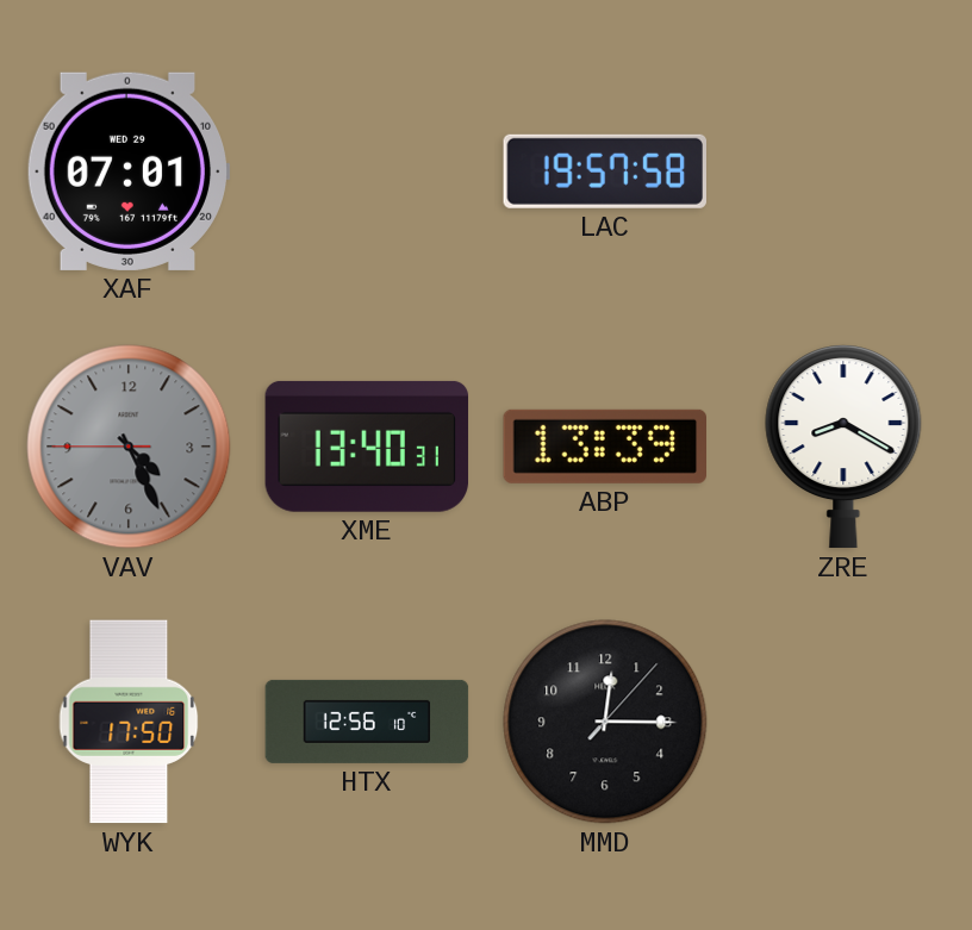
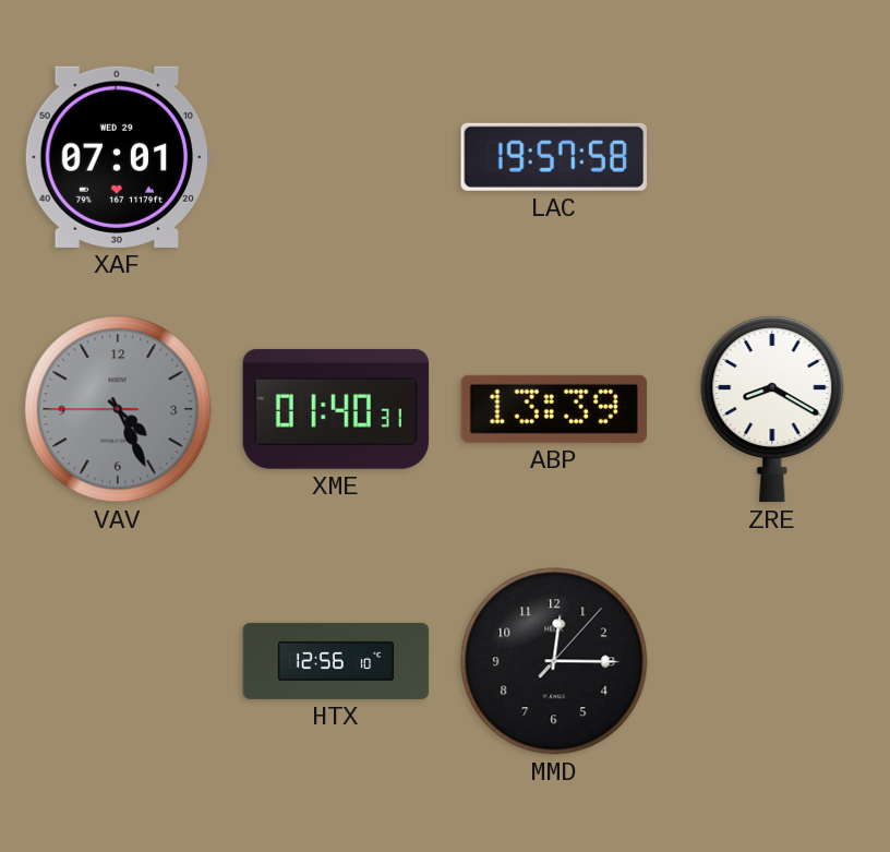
XME: 13:40 -> 01:40 (336, 409)
WYK: 17:50 -> none (129, 722)
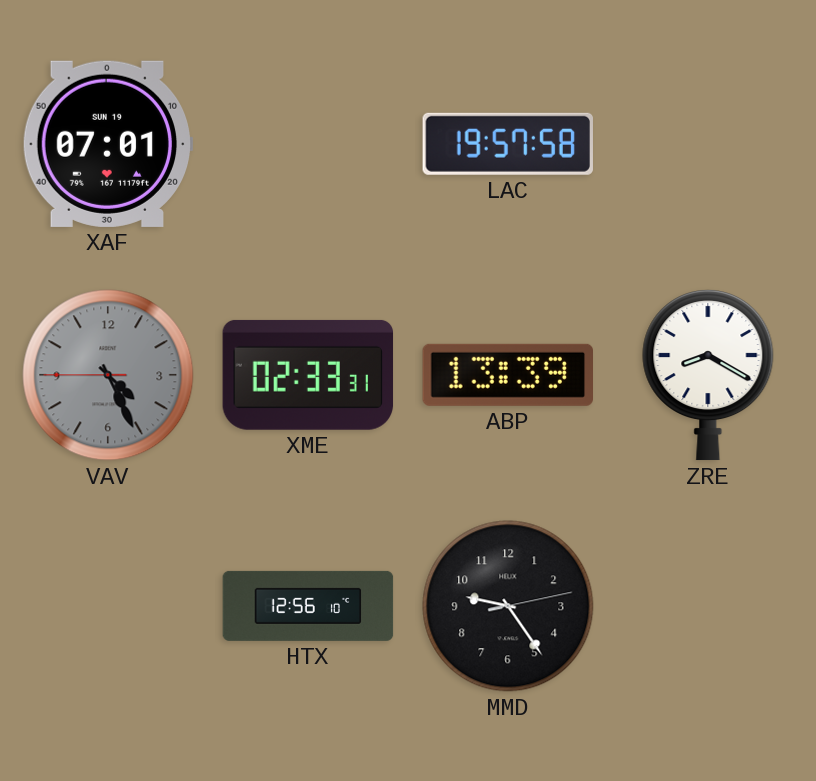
XAF date: WED 29 -> SUN 19 (108, 144)
XME: 01:40 -> 02:33 (308, 375)
MMD: 12:15 -> 9:24 (508, 606)
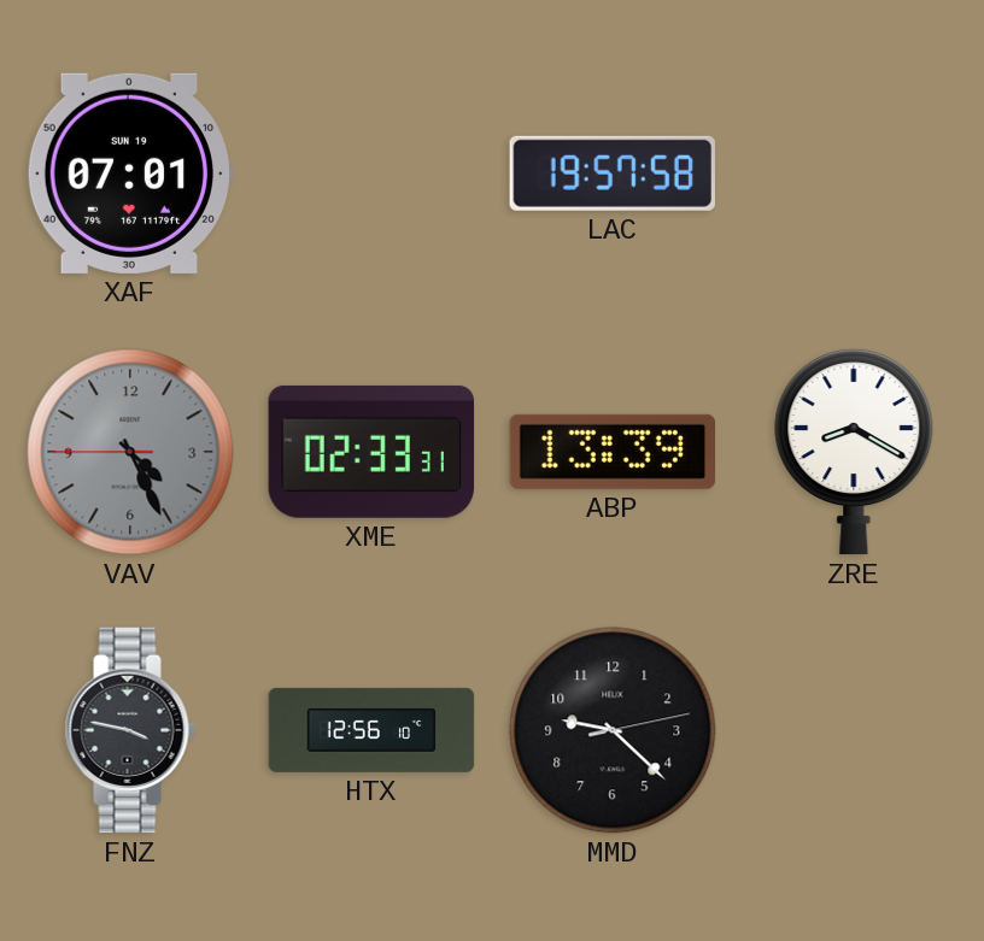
FNZ: none -> 3:47 (130, 730)
MMD: 9:24 -> 9:22 (613, 730)
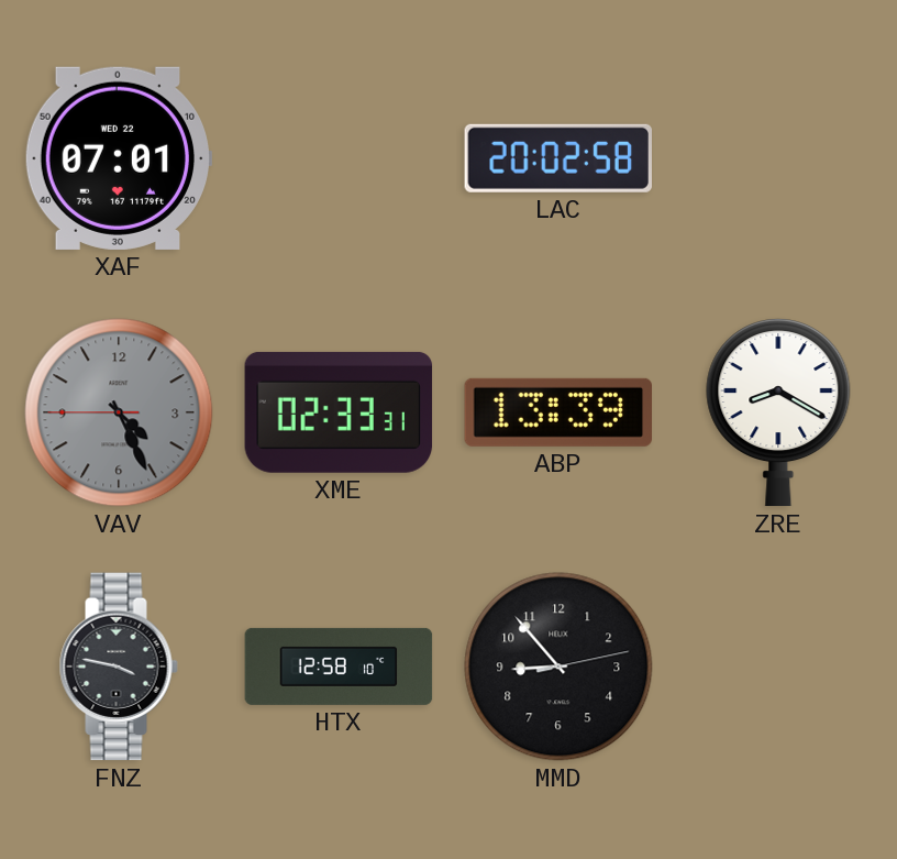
XAF date: SUN 19 -> WED 22 (119, 158)
LAC: 19:57 -> 20:02 (558, 158)
HTX: 12:56 -> 12:58 (339, 667)
MMD: 9:22 -> 8:53 (558, 667)
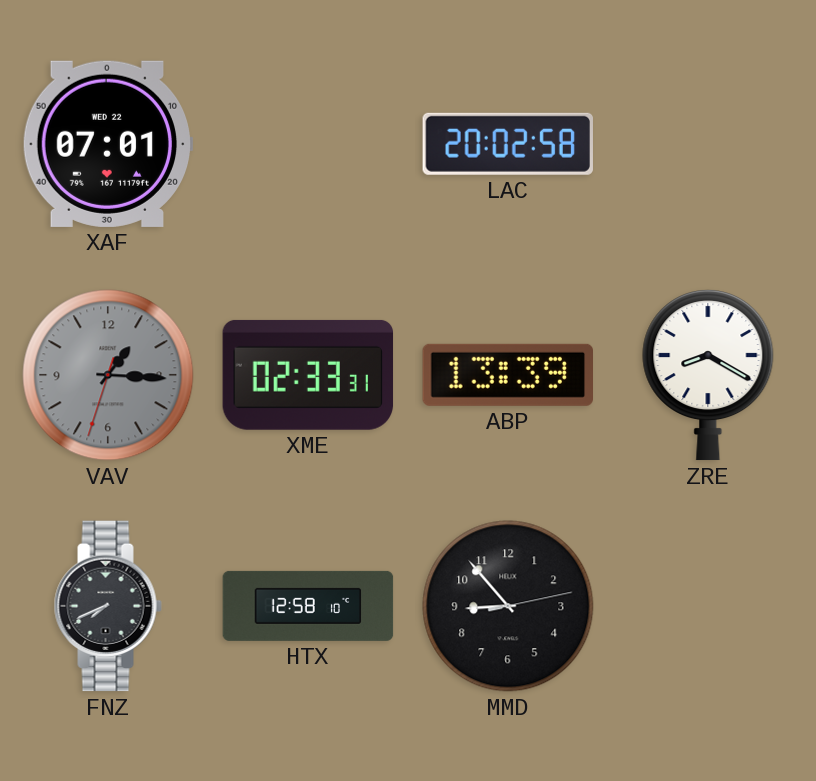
VAV: 4:25 -> 1:15 (108, 375)
FNZ: 3:47 -> 7:41 (108, 606)
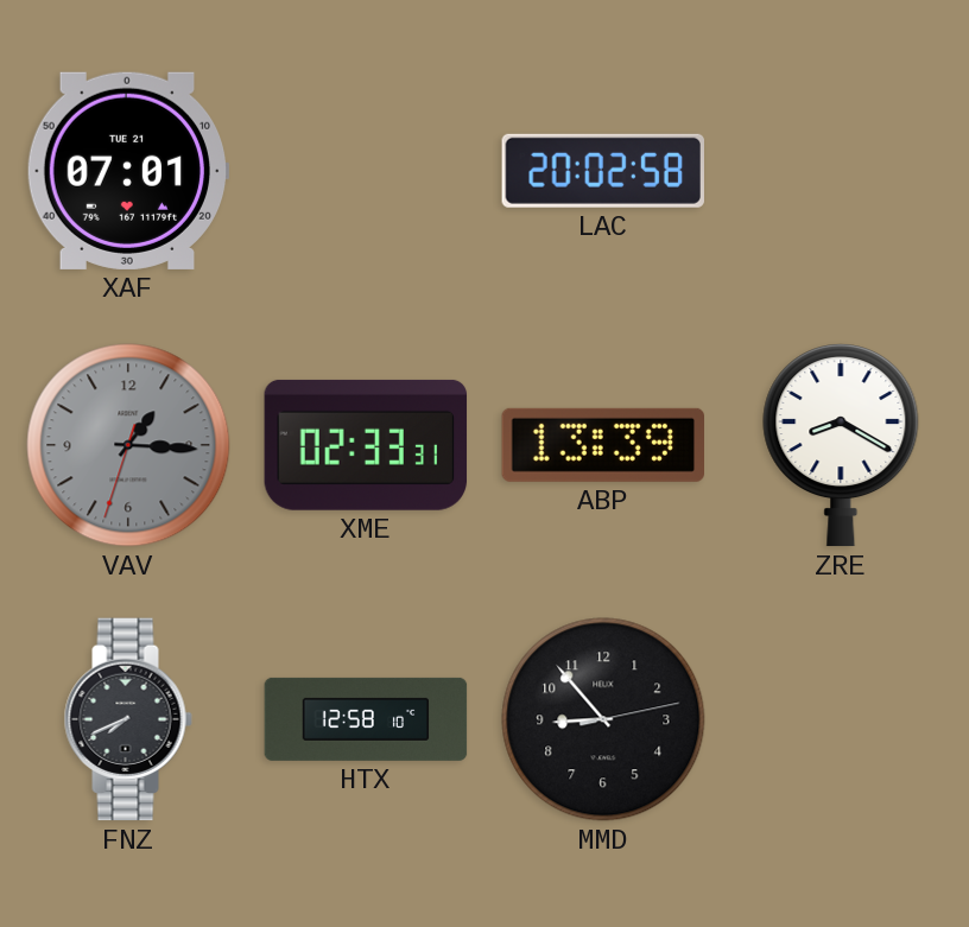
XAF date: WED 22 -> TUE 21 (128, 171)
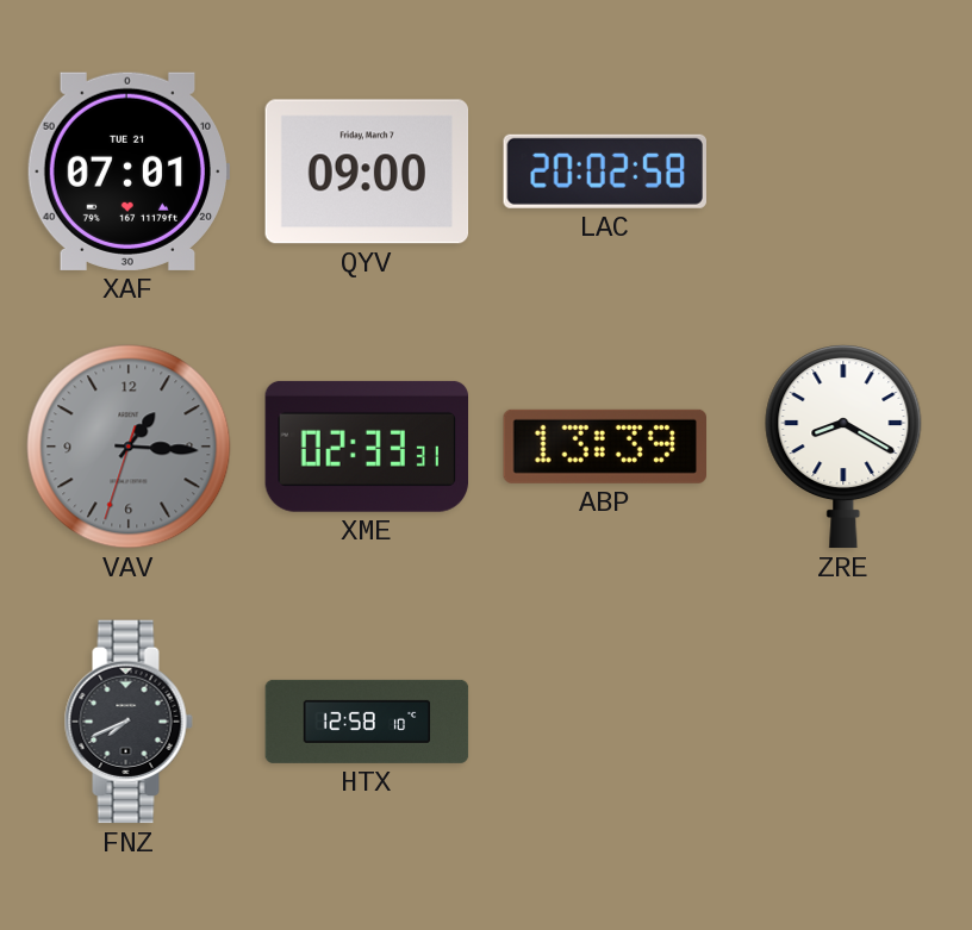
QYV: none -> 09:00 (367, 171)
MMD: 8:53 -> none (603, 719)
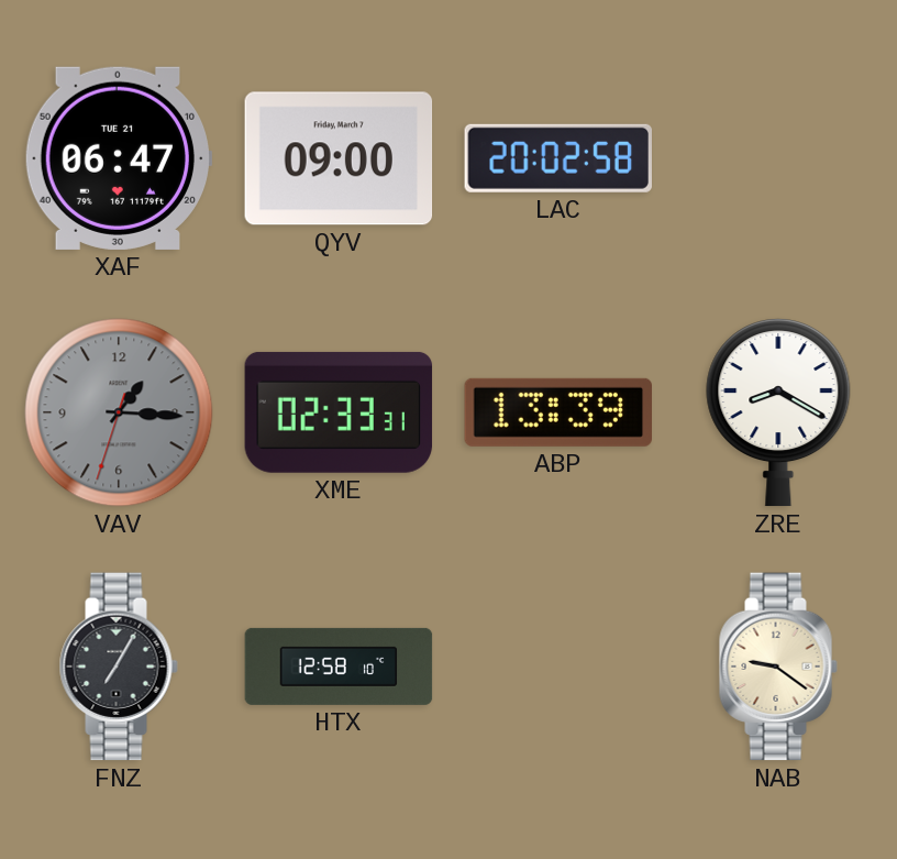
XAF: 07:01 -> 06:47 (119, 158)
FNZ: 7:41 -> 7:05 (119, 667)
NAB: none -> 9:21 (778, 667)
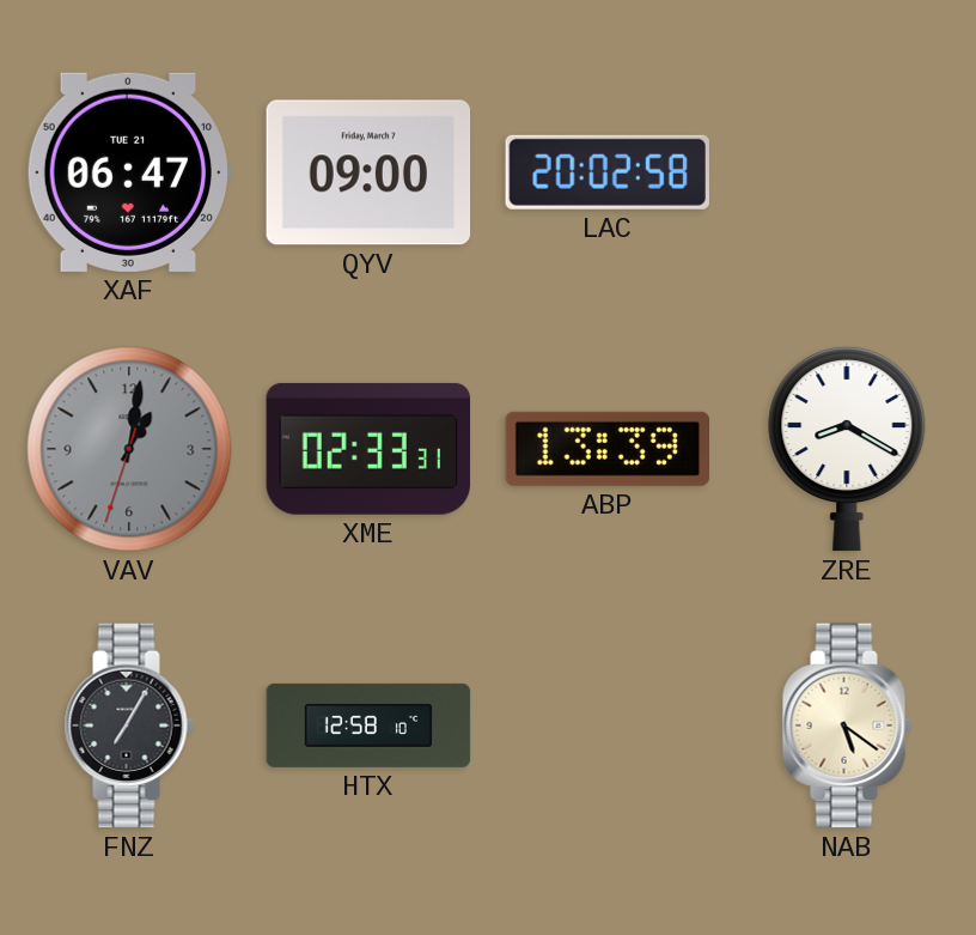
VAV: 1:15 -> 1:01 (129, 449)
NAB: 9:21 -> 5:21 (847, 725)
